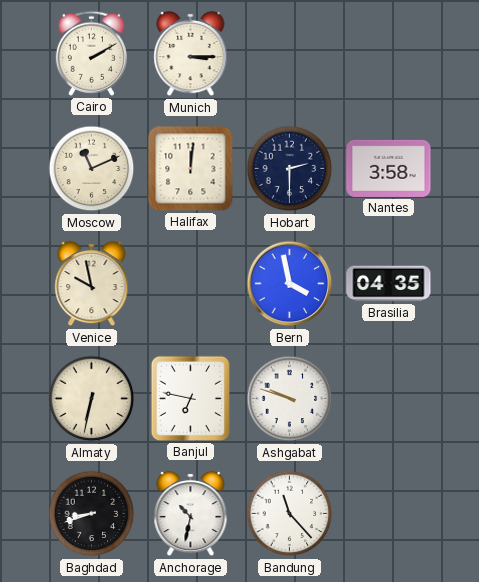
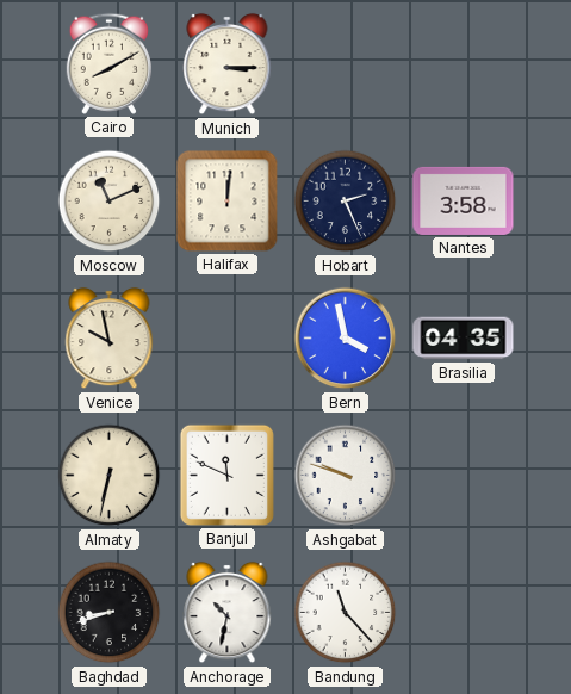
Cairo: 2:10 -> 8:10 (108, 63)
Hobart: 2:30 -> 2:26 (346, 202)
Banjul: 6:47 -> 11:49 (226, 475)
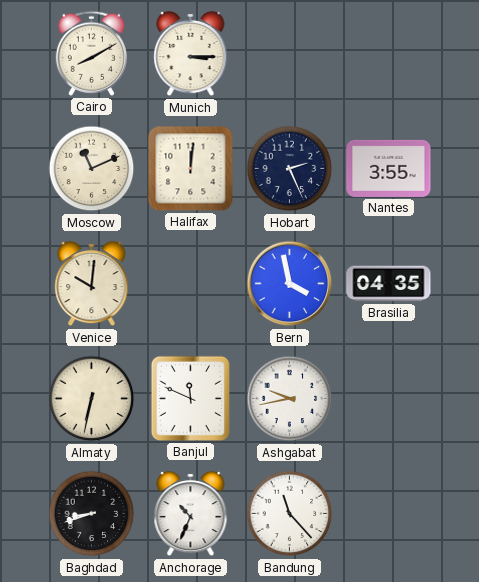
Nantes: 3:58 -> 3:55 (389, 168)
Venice: 9:58 -> 10:01 (92, 284)
Ashgabat: 9:48 -> 9:43 (290, 399)
Anchorage: 10:32 -> 10:34 (191, 514)
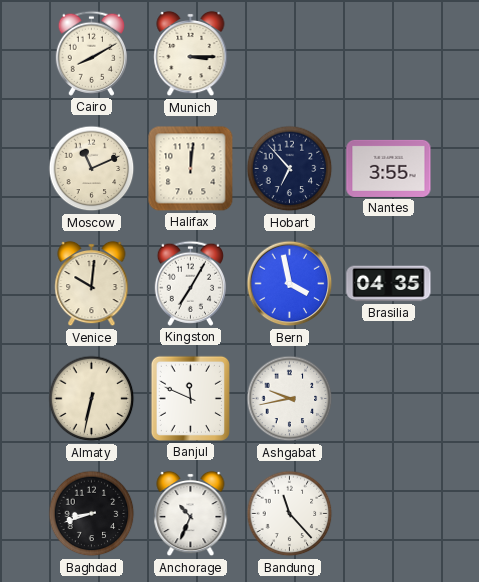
Hobart: 2:26 -> 6:53 (290, 169)
Kingston: none -> 7:05 (190, 283)
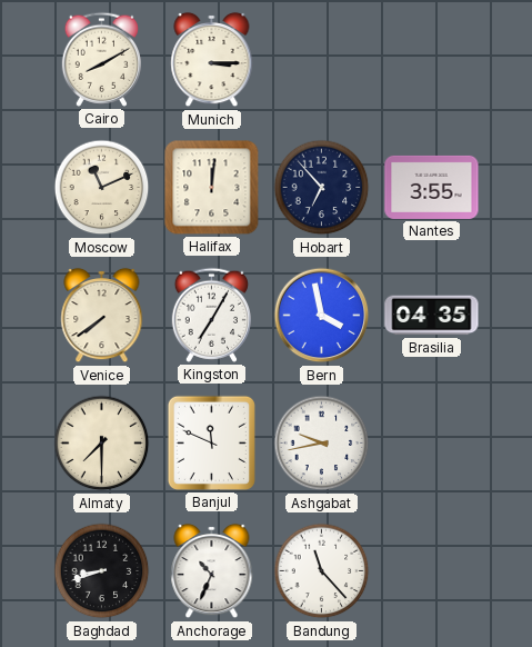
Venice: 10:01 -> 7:39 (102, 316)
Almaty: 6:32 -> 7:30 (102, 444)
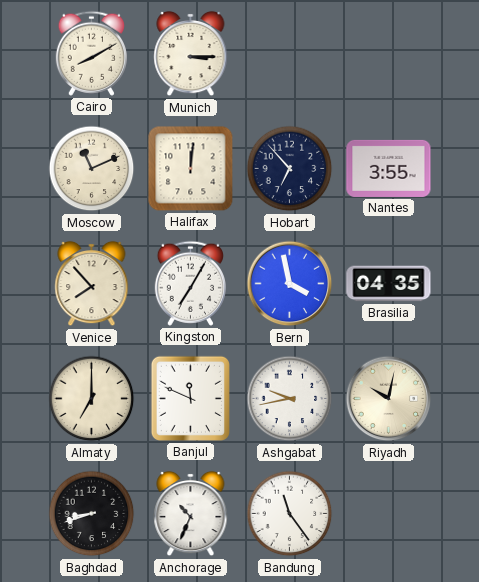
Venice: 7:39 -> 7:53 (92, 284)
Almaty: 7:30 -> 7:00 (92, 399)
Riyadh: none -> 10:02 (389, 399)
Bandung: 11:23 -> 11:24 (290, 514)
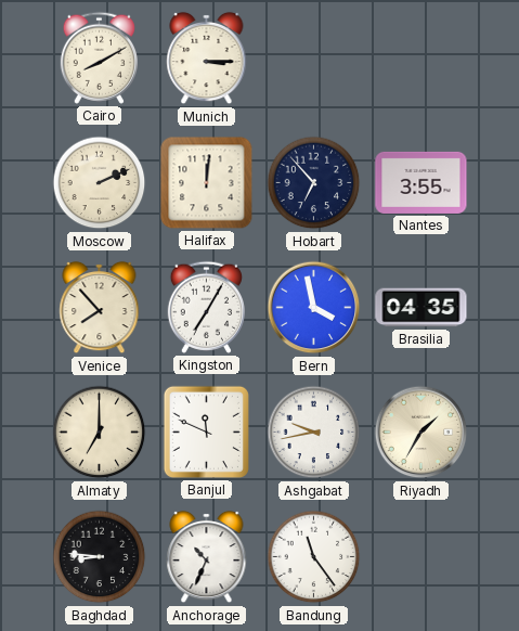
Moscow: 11:11 -> 2:11 (100, 183)
Riyadh: 10:02 -> 1:35 (421, 433)
Baghdad: 8:42 -> 8:46 (100, 557)
